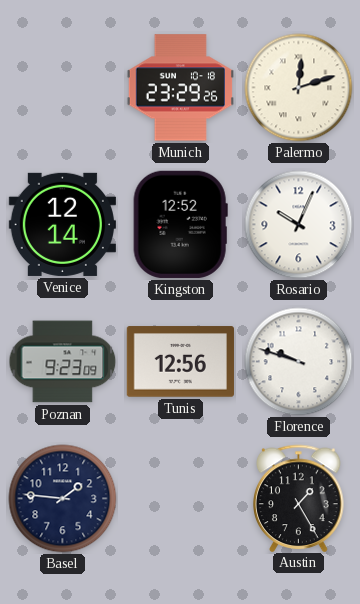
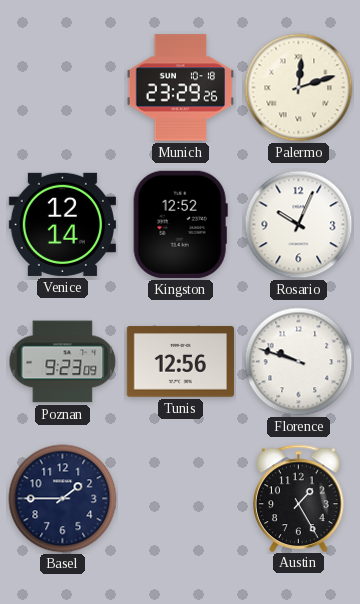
Basel: 1:46 -> 1:45 (63, 499)
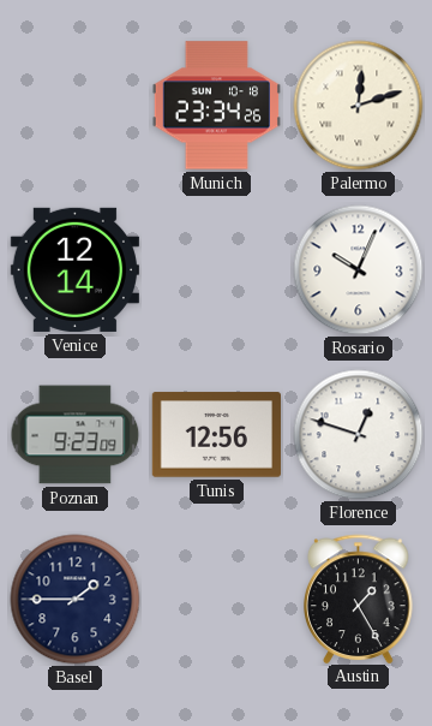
Munich: 23:29 -> 23:34 (216, 106)
Kingston: 12:52 -> none (180, 224)
Florence: 9:48 -> 12:48 (359, 435)
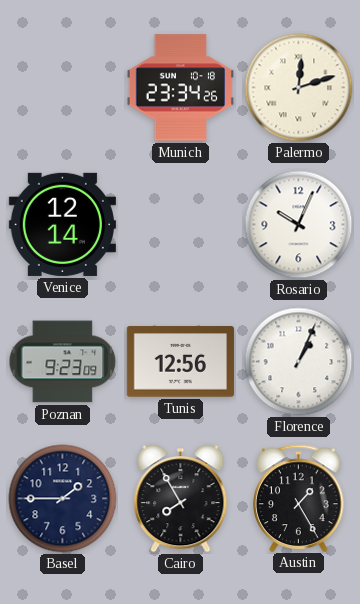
Florence: 12:48 -> 1:04 (299, 362)
Cairo: none -> 7:55 (181, 498)
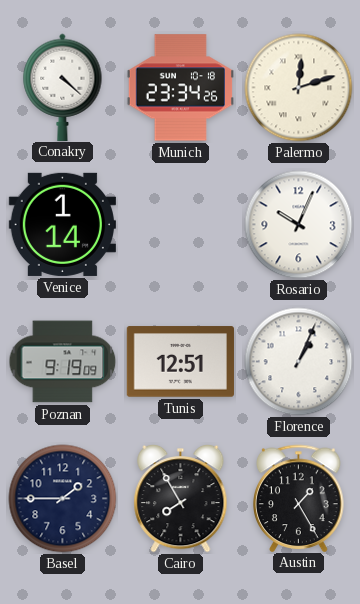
Conakry: none -> 4:22 (63, 87)
Venice: 12:14 -> 1:14 (62, 224)
Poznan: 9:23 -> 9:19 (63, 362)
Tunis: 12:56 -> 12:51 (180, 362)
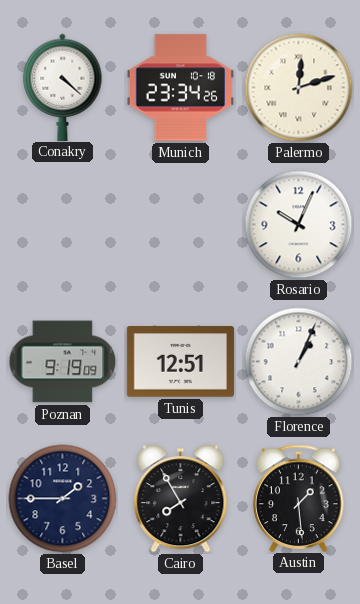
Venice: 1:14 -> none (62, 224)
Austin: 1:25 -> 1:29 (299, 498)
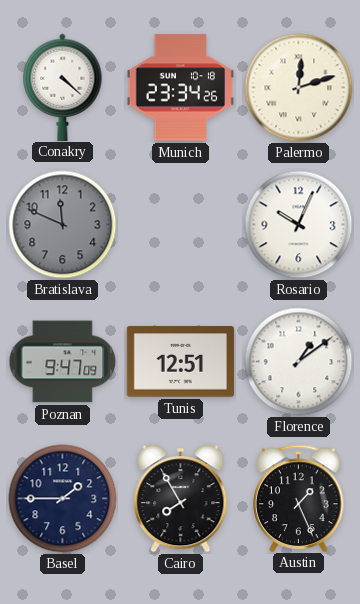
Bratislava: none -> 11:49 (63, 225)
Poznan: 9:19 -> 9:47 (63, 362)
Florence: 1:04 -> 1:09 (299, 362)
Austin: 1:29 -> 1:26 (299, 498)
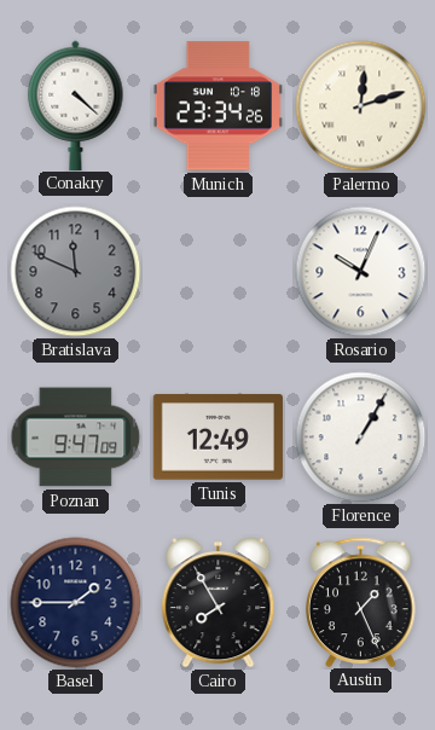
Tunis: 12:51 -> 12:49 (217, 438)
Florence: 1:09 -> 1:05 (361, 438)
